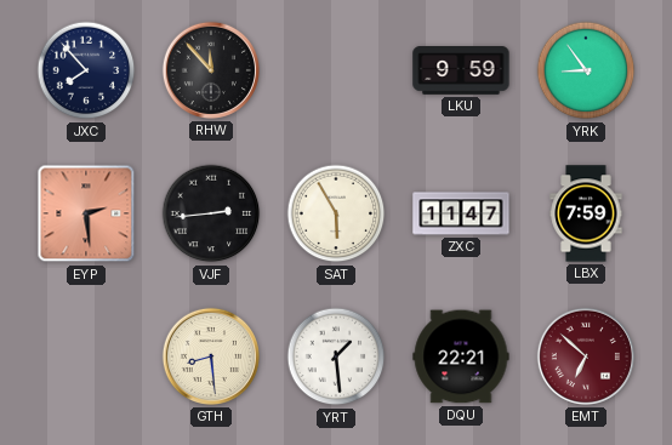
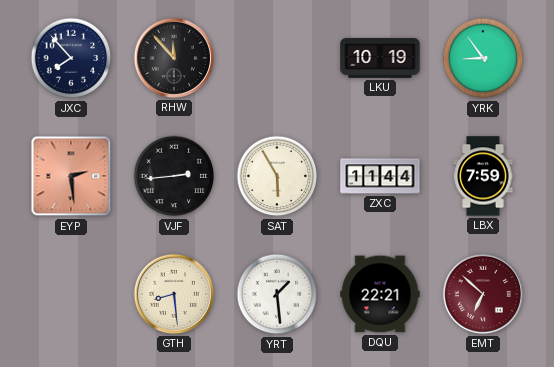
LKU: 9:59 -> 10:19 (380, 59)
ZXC: 11:47 -> 11:44 (380, 176)
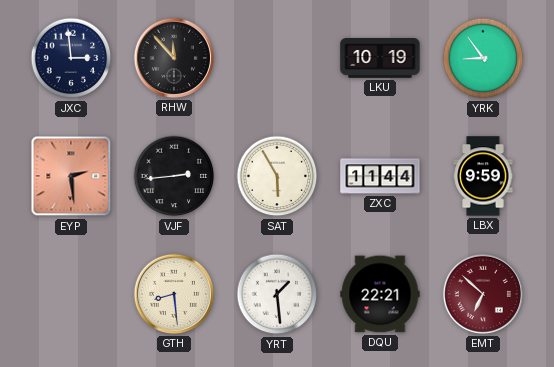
JXC: 7:53 -> 2:59 (71, 58)
LBX: 7:59 -> 9:59 (483, 176)
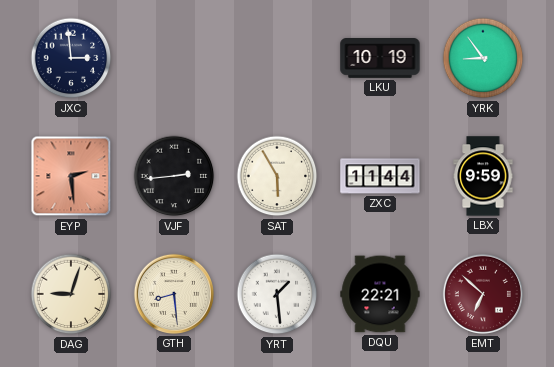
RHW: 11:53 -> none (174, 58)
DAG: none -> 9:03 (71, 294)
